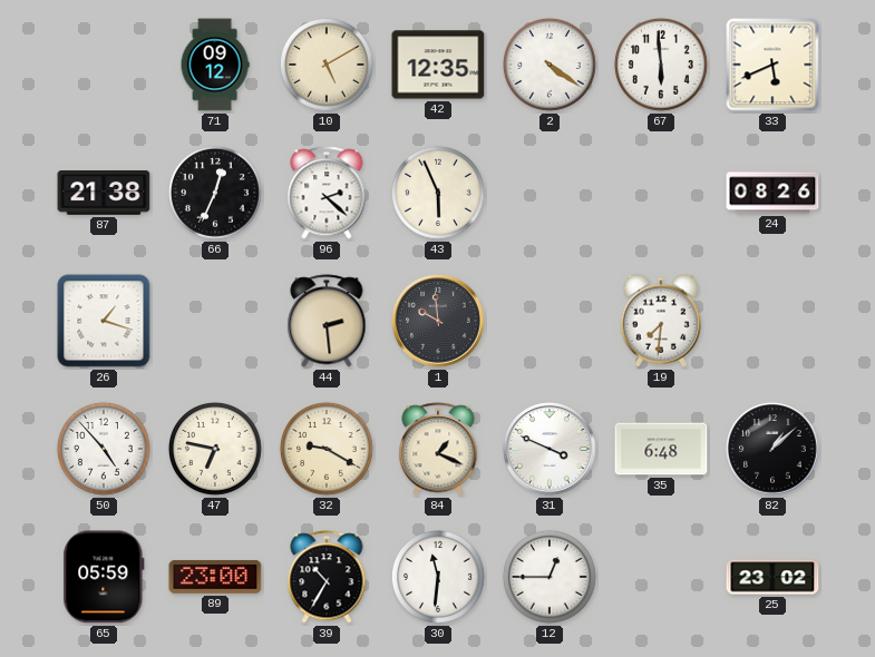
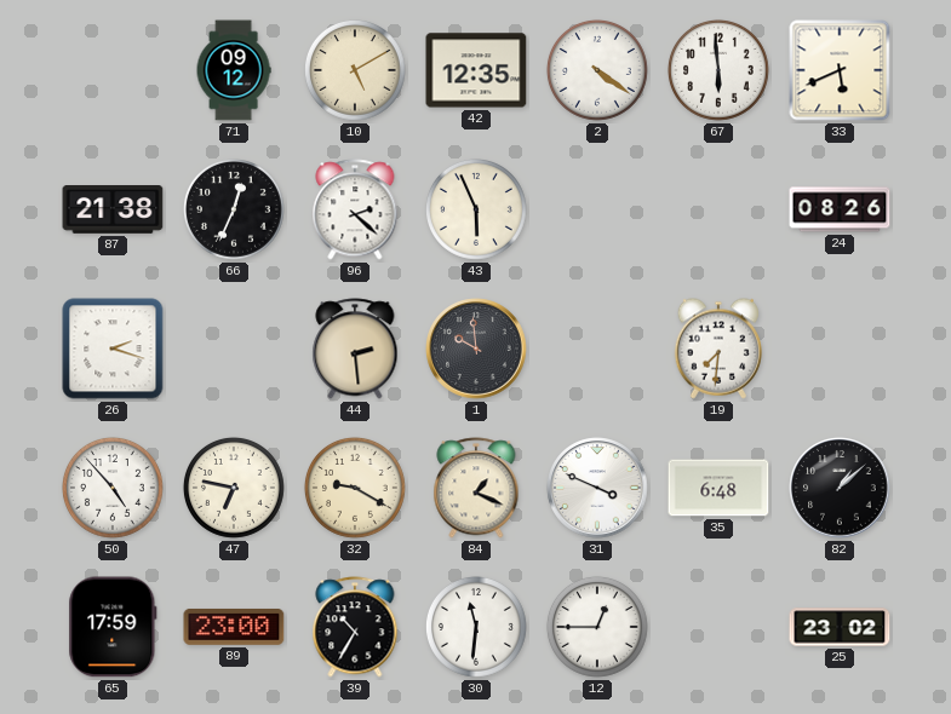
26: 1:18 -> 2:18 (113, 349)
65: 05:59 -> 17:59 (113, 627)
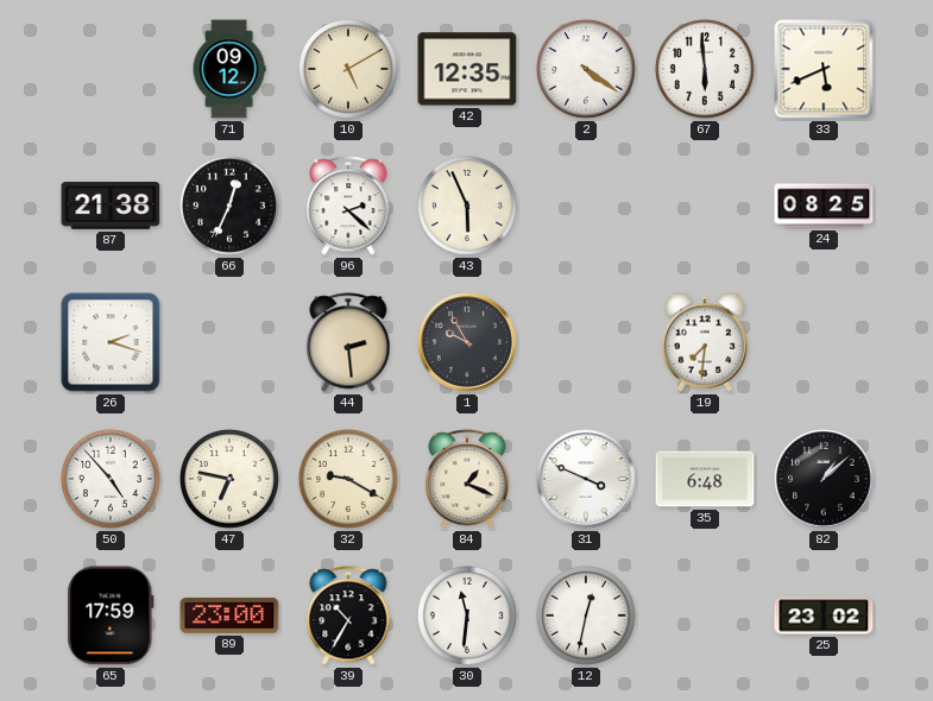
24: 08:26 -> 08:25 (824, 206)
1: 9:59 -> 9:55 (467, 342)
12: 12:45 -> 12:32 (586, 615)
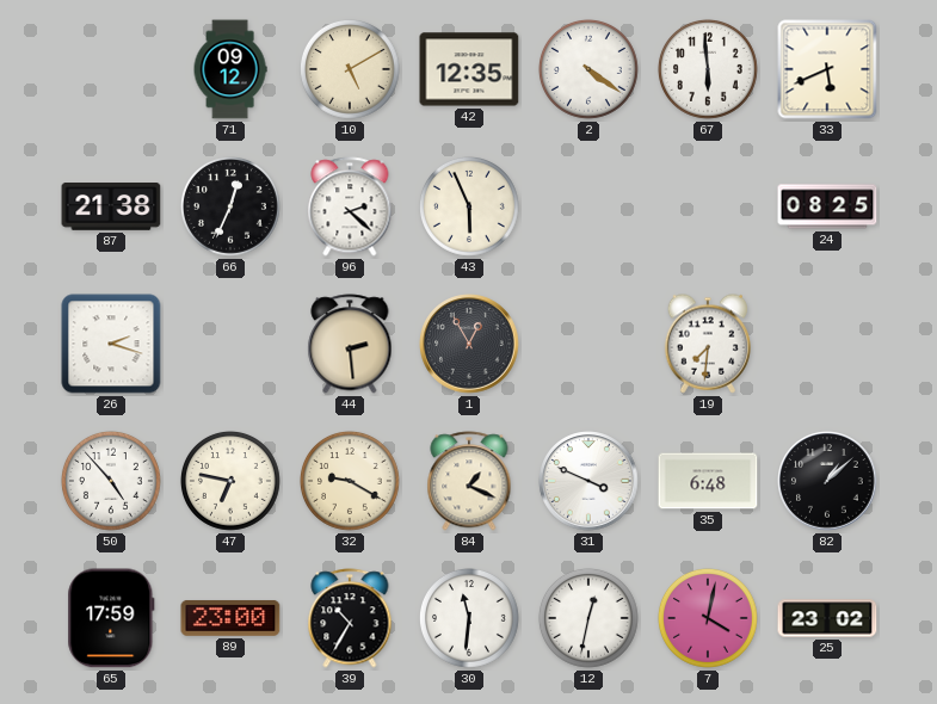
1: 9:55 -> 12:55 (469, 344)
7: none -> 4:02 (708, 618)
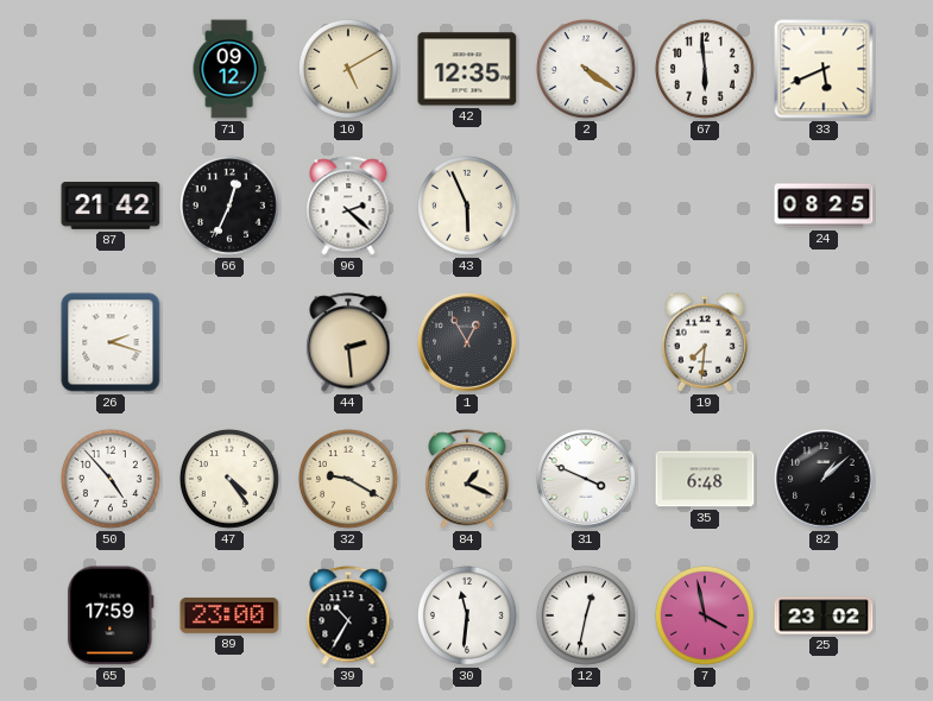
87: 21:38 -> 21:42 (111, 207)
47: 6:47 -> 4:24 (229, 479)
7: 4:02 -> 3:58 (705, 615)
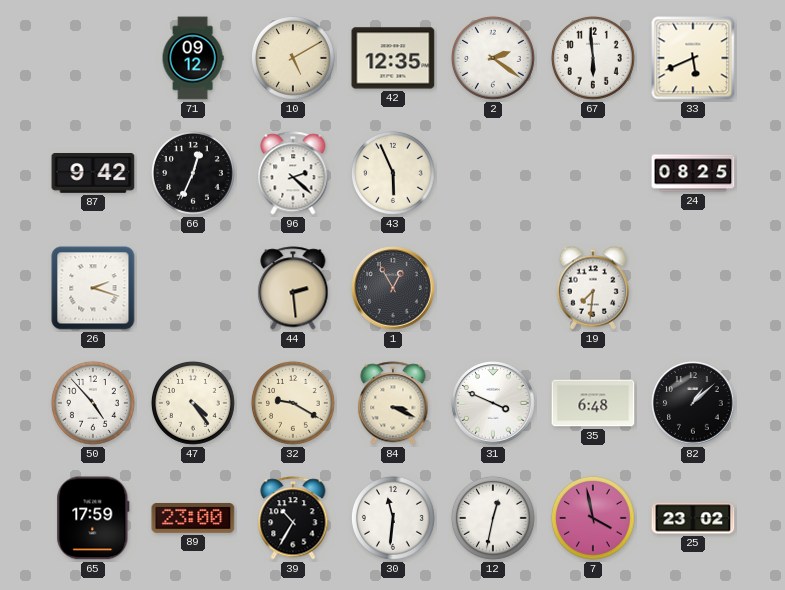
2: 4:21 -> 2:21 (493, 58)
87: 21:42 -> 9:42 (93, 174)
84: 1:19 -> 3:19 (393, 403)
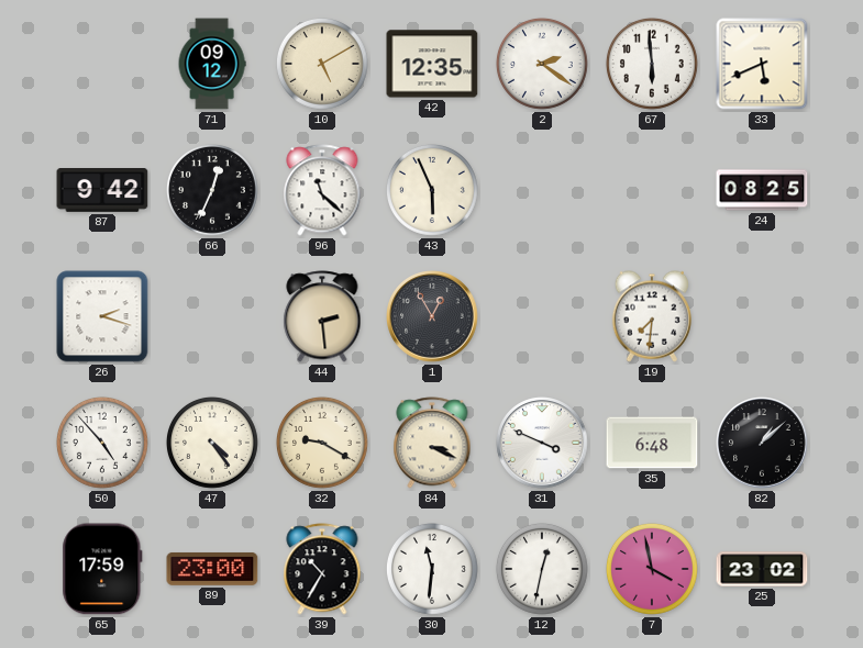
96: 2:22 -> 11:22 (322, 190)
